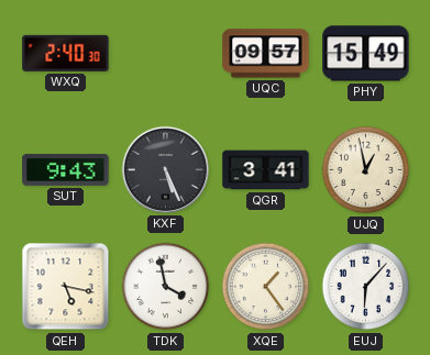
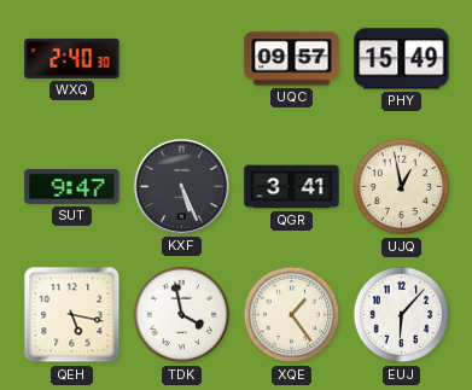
SUT: 9:43 -> 9:47 (72, 186)
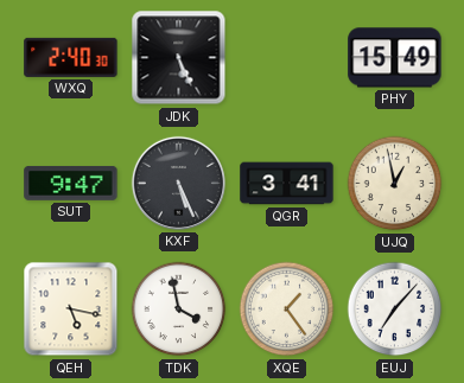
JDK: none -> 5:26 (179, 58)
UQC: 09:57 -> none (292, 59)
EUJ: 6:07 -> 7:07 (395, 309)
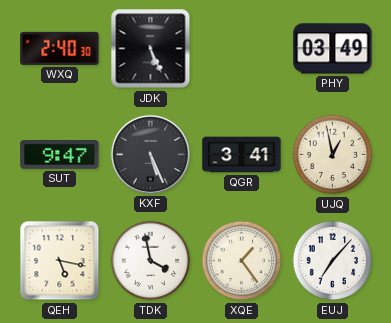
PHY: 15:49 -> 03:49 (333, 49)
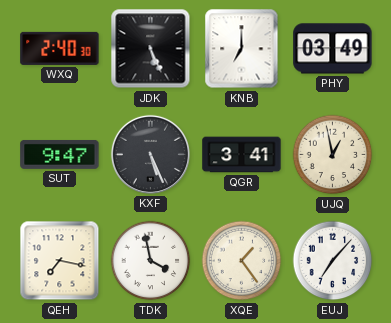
KNB: none -> 7:00 (242, 49)
QEH: 5:17 -> 7:17 (60, 261)
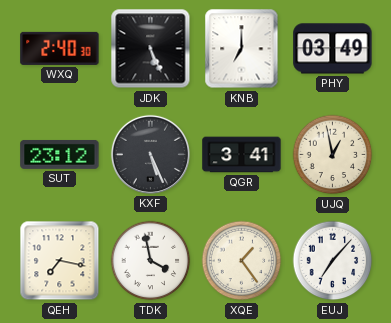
SUT: 9:47 -> 23:12 (60, 154)
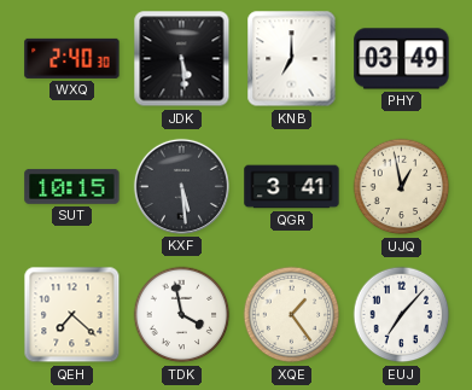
JDK: 5:26 -> 5:29 (182, 59)
SUT: 23:12 -> 10:15 (72, 186)
KXF: 5:26 -> 5:29 (181, 186)
QEH: 7:17 -> 7:22 (72, 315)
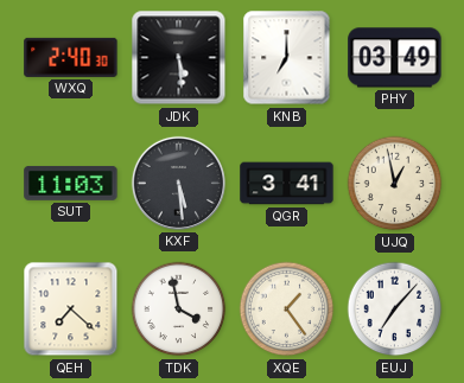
SUT: 10:15 -> 11:03 (71, 183)
